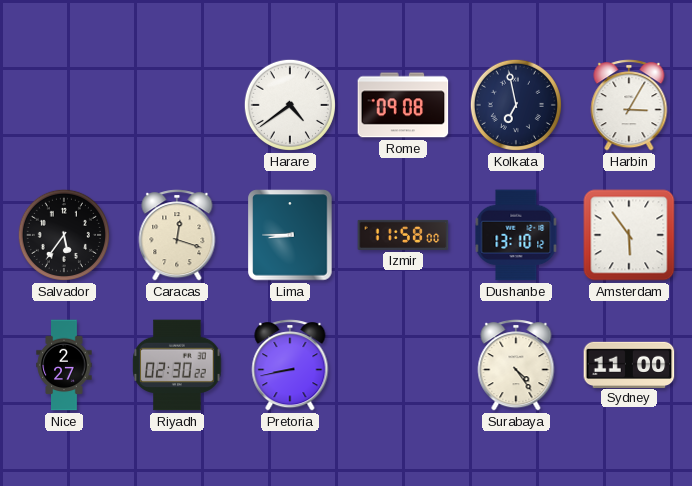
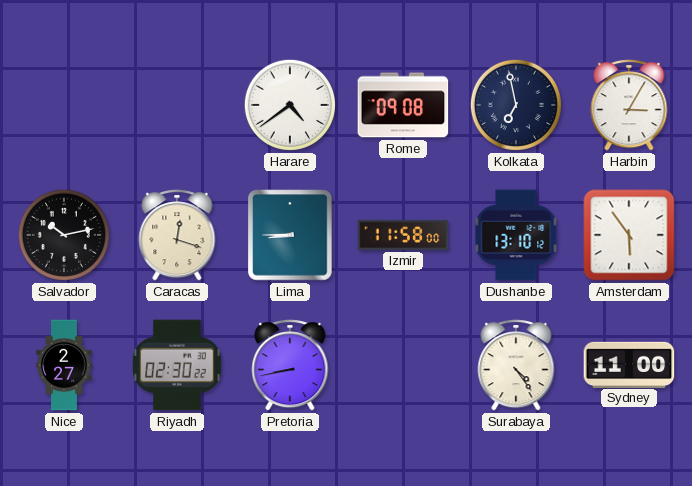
Salvador: 5:36 -> 10:13 (64, 235)
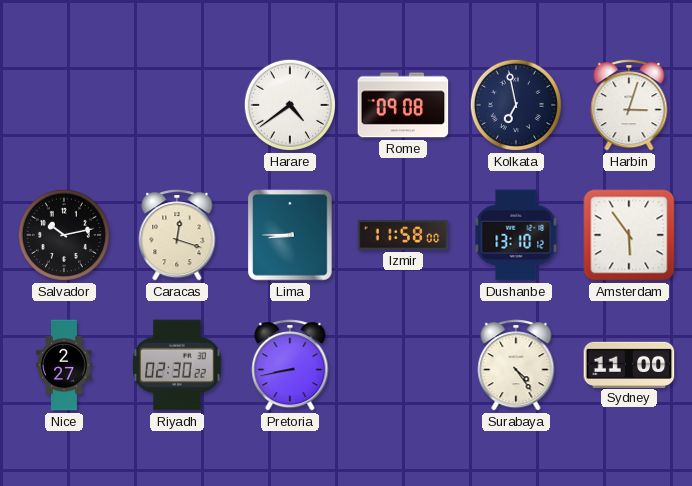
Harbin: 3:05 -> 3:03 (629, 105)
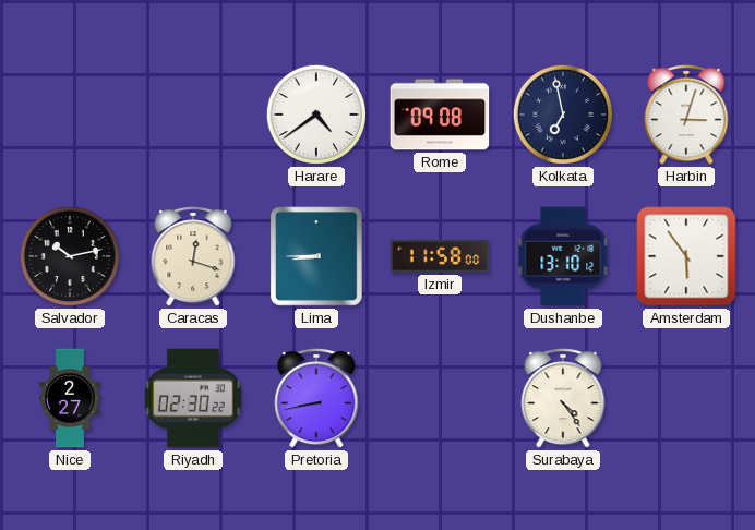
Sydney: 11:00 -> none (629, 364)
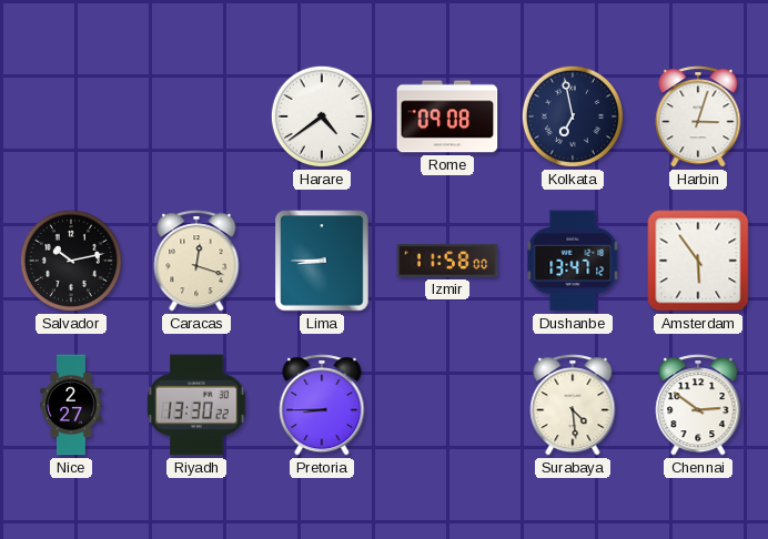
Dushanbe: 13:10 -> 13:47 (573, 261)
Riyadh: 02:30 -> 13:30 (196, 405)
Pretoria: 8:43 -> 8:45 (322, 405)
Surabaya: 4:24 -> 4:29 (573, 405)
Chennai: none -> 2:51 (698, 405)
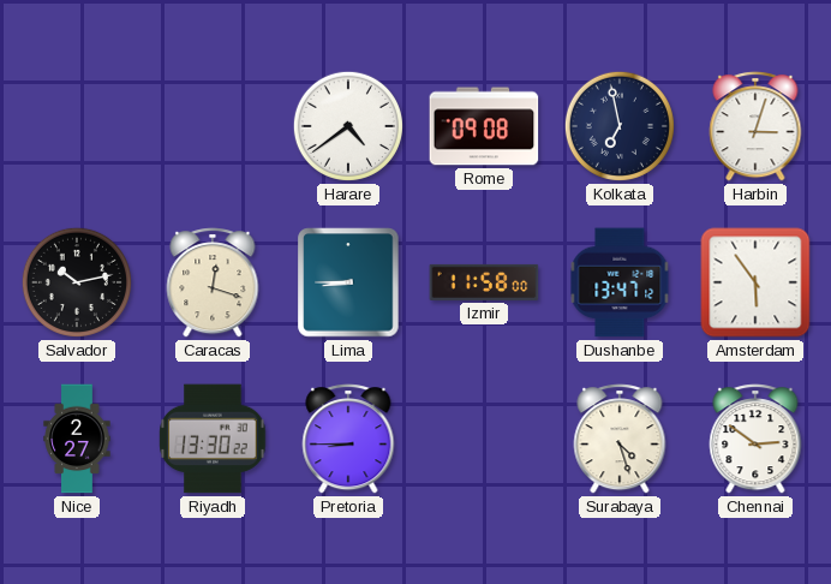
Surabaya: 4:29 -> 4:27 (620, 439)
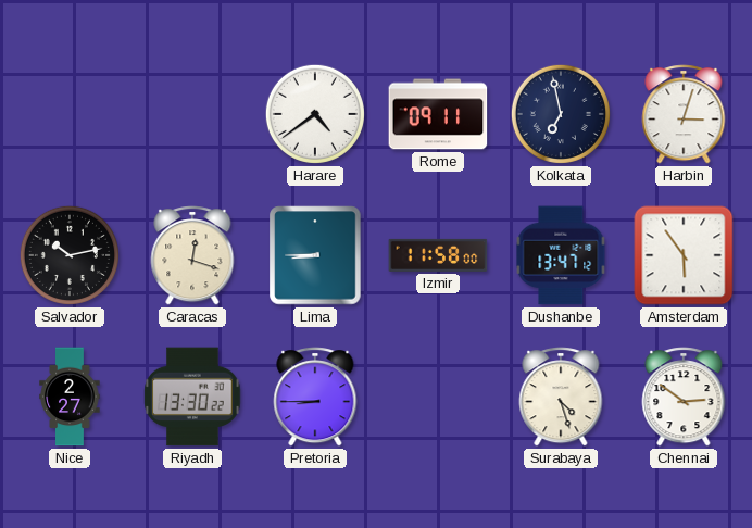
Rome: 09:08 -> 09:11 (438, 114)
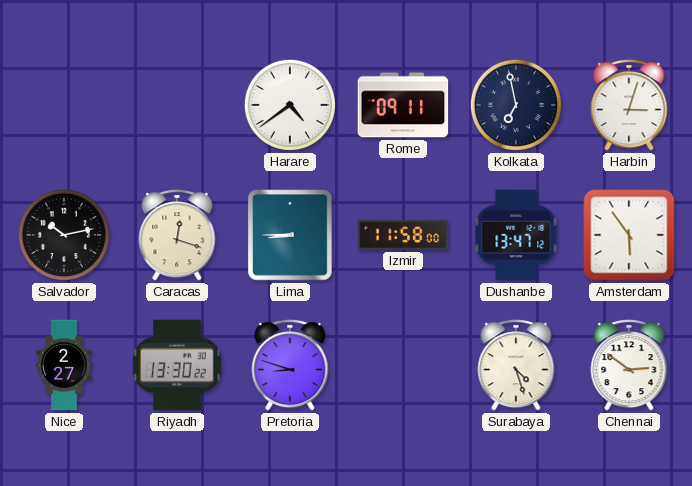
Pretoria: 8:45 -> 8:48 (290, 365)
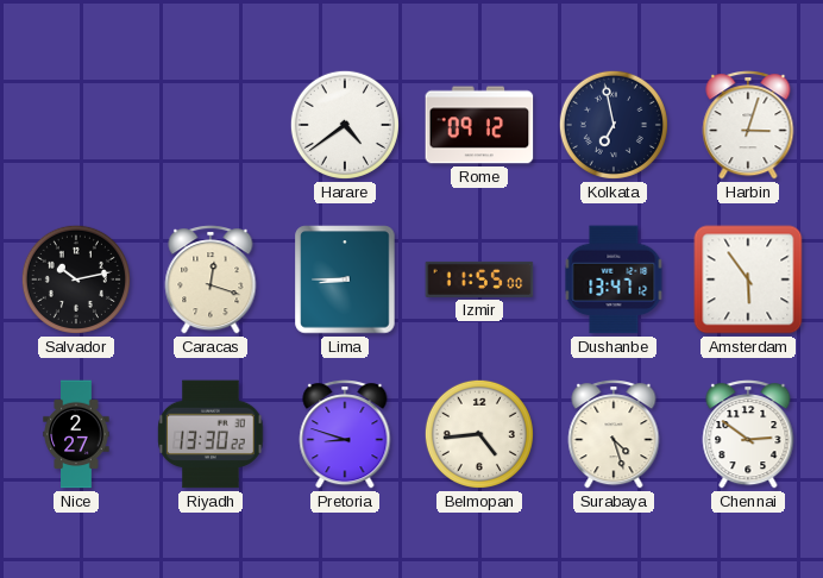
Rome: 09:11 -> 09:12 (479, 125)
Izmir: 11:58 -> 11:55 (479, 279)
Belmopan: none -> 4:44 (479, 434)
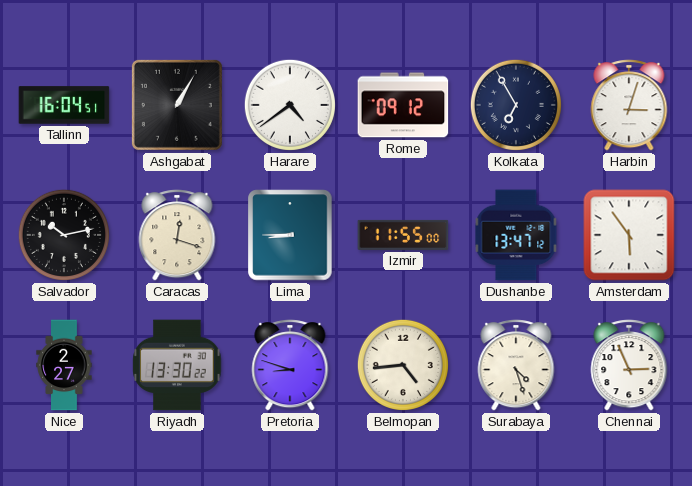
Tallinn: none -> 16:04 (64, 105)
Ashgabat: none -> 1:05 (177, 105)
Kolkata: 6:58 -> 6:55 (516, 105)
Chennai: 2:51 -> 2:56 (629, 365)
